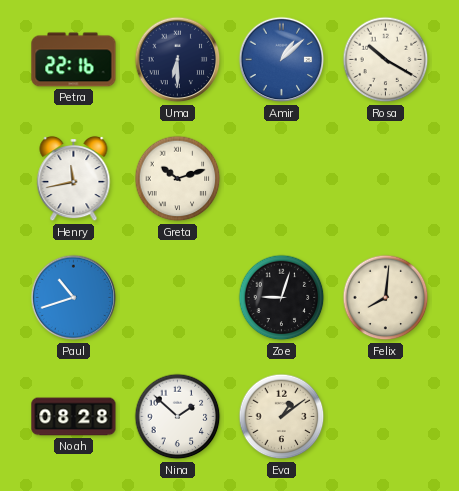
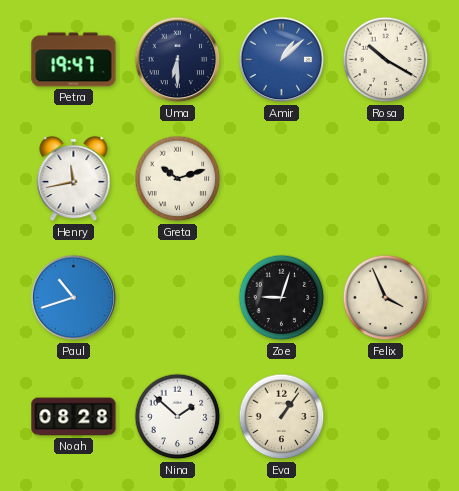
Petra: 22:16 -> 19:47 (74, 60)
Felix: 8:01 -> 3:56 (386, 298)
Eva: 1:09 -> 1:06 (282, 417)
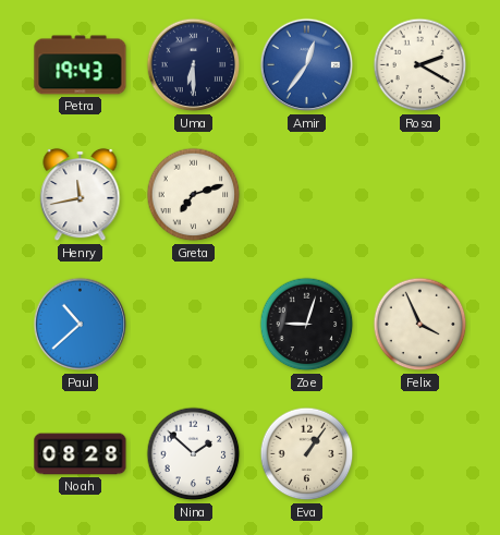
Petra: 19:47 -> 19:43 (81, 65)
Amir: 1:08 -> 12:36 (307, 65)
Rosa: 10:20 -> 2:20 (420, 65)
Greta: 10:12 -> 7:12 (194, 195)
Paul: 10:42 -> 10:38 (81, 325)
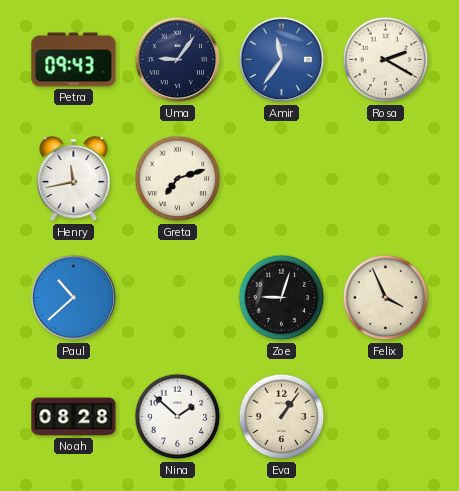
Petra: 19:43 -> 09:43 (74, 60)
Uma: 6:30 -> 9:06 (178, 60)
Amir: 12:36 -> 11:36 (282, 60)
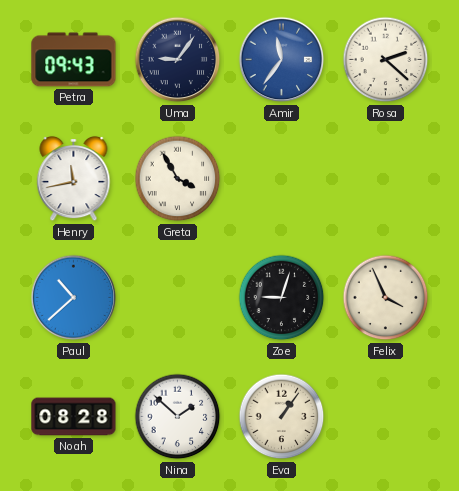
Rosa: 2:20 -> 2:22 (386, 60)
Greta: 7:12 -> 3:55 (178, 179)
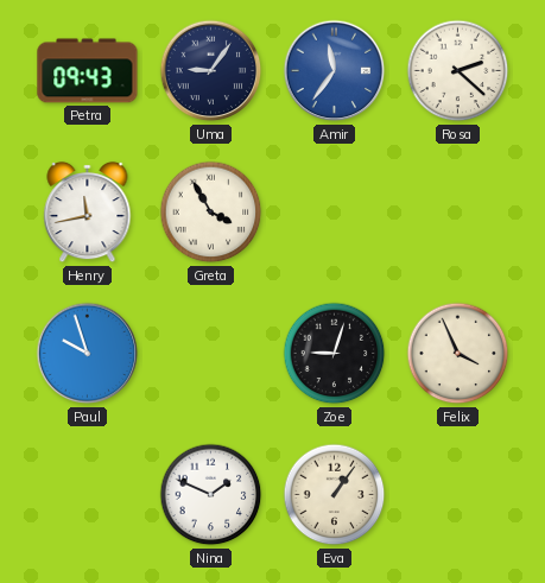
Paul: 10:38 -> 9:57 (88, 354)
Noah: 08:28 -> none (74, 417)
Nina: 1:52 -> 1:49 (211, 495)
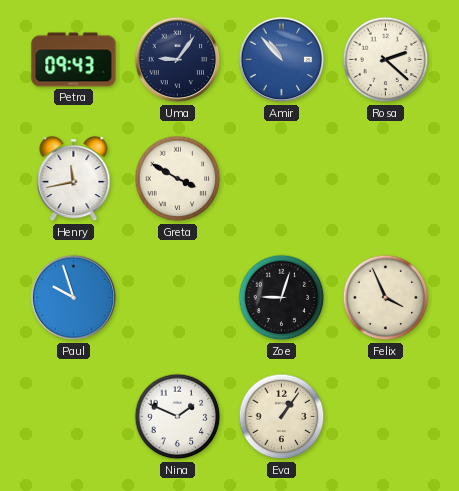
Amir: 11:36 -> 10:53 (282, 60)
Greta: 3:55 -> 3:50 (178, 179)
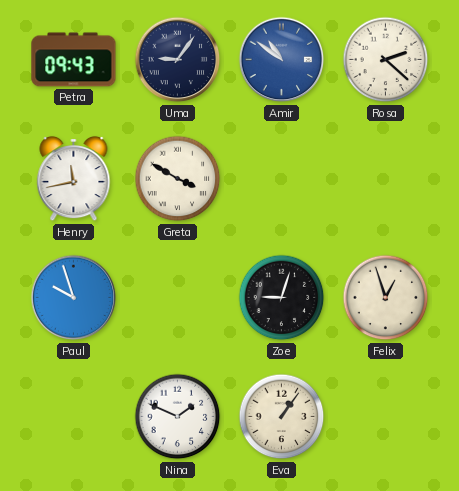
Amir: 10:53 -> 10:51 (282, 60)
Felix: 3:56 -> 12:57 (386, 298)
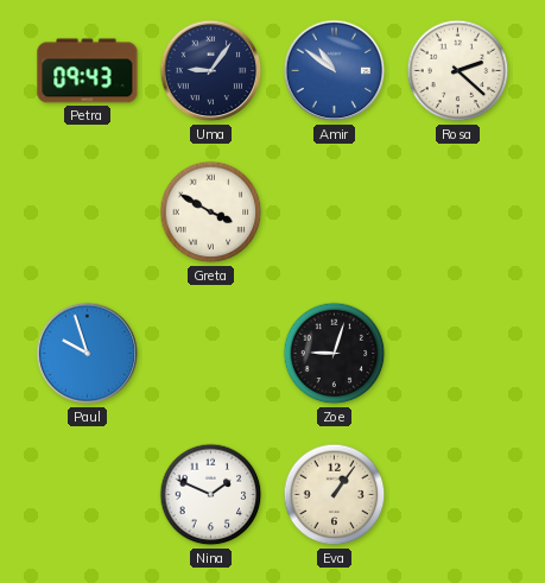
Henry: 11:43 -> none (74, 179)
Felix: 12:57 -> none (386, 298)
